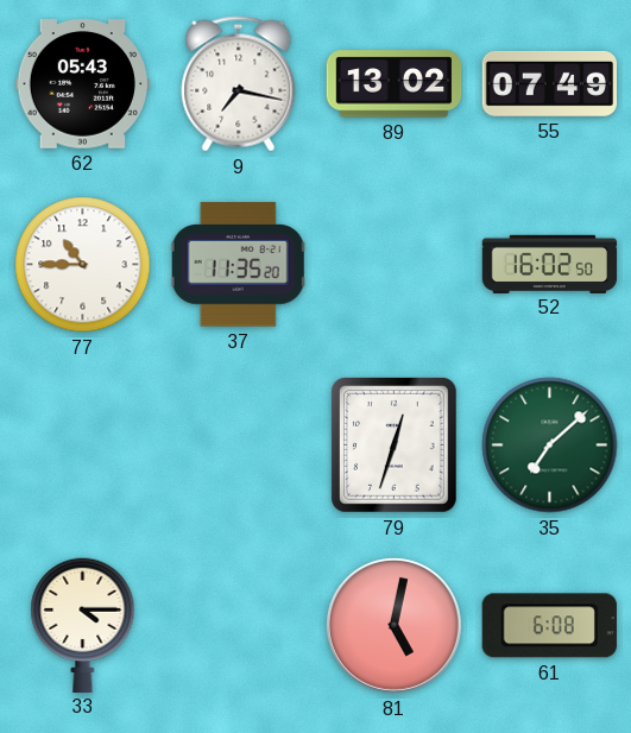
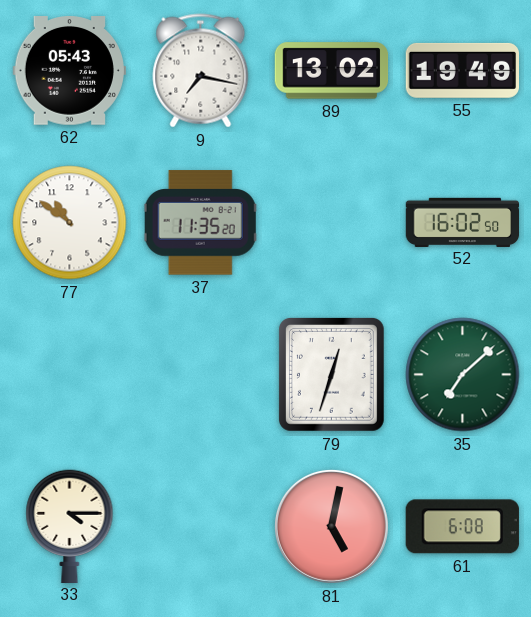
55: 07:49 -> 19:49 (462, 70)
77: 10:45 -> 10:51 (70, 223)
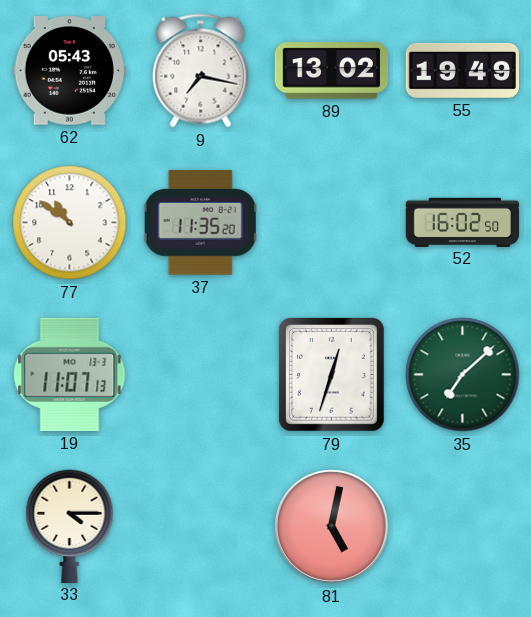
19: none -> 11:07 (70, 374)
61: 6:08 -> none (462, 527)
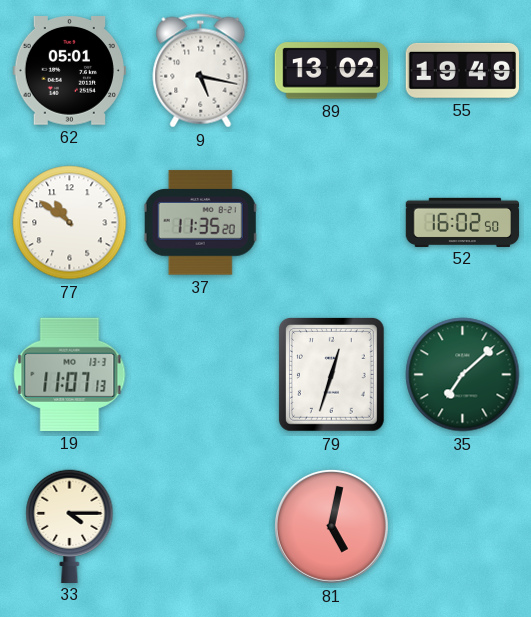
62: 05:43 -> 05:01 (69, 71)
9: 7:17 -> 5:17 (201, 71)
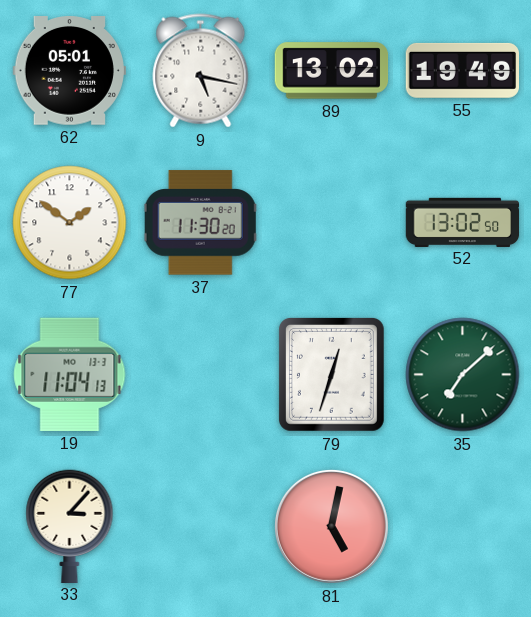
77: 10:51 -> 1:51 (70, 223)
37: 11:35 -> 11:30 (201, 223)
52: 16:02 -> 13:02 (463, 222)
19: 11:07 -> 11:04 (70, 374)
33: 4:15 -> 3:07 (70, 526)
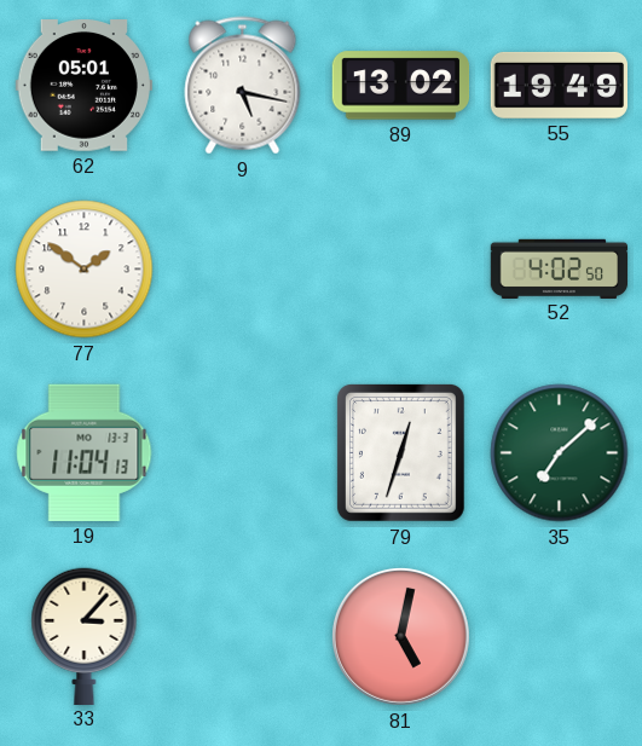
37: 11:30 -> none (201, 223)
52: 13:02 -> 4:02 (560, 268)
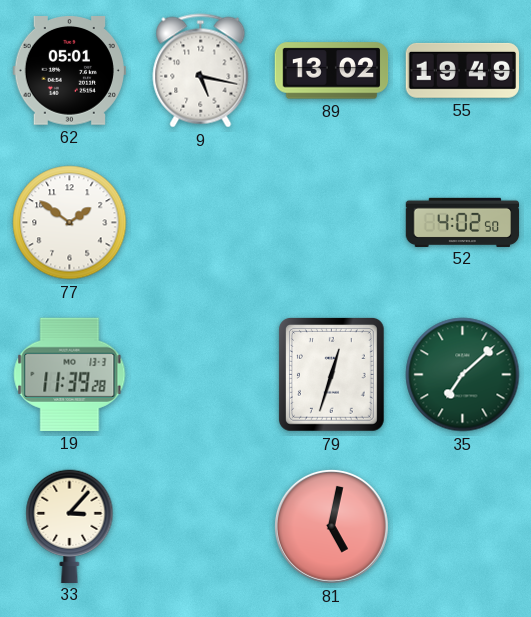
19: 11:04 -> 11:39 (70, 374)
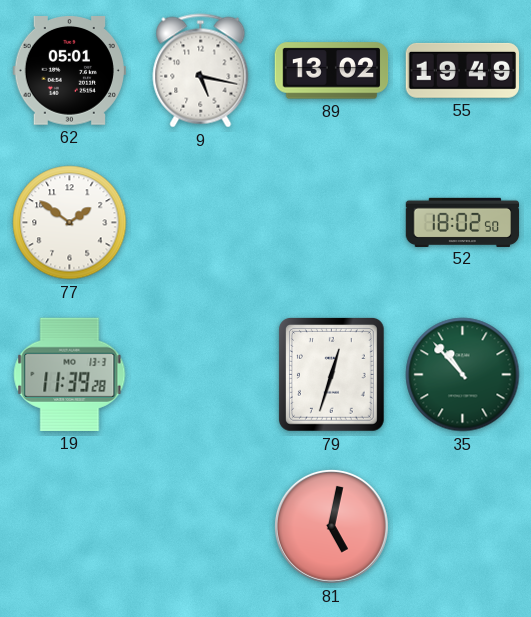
52: 4:02 -> 18:02 (463, 222)
35: 7:08 -> 10:53 (463, 375)
33: 3:07 -> none (70, 526)
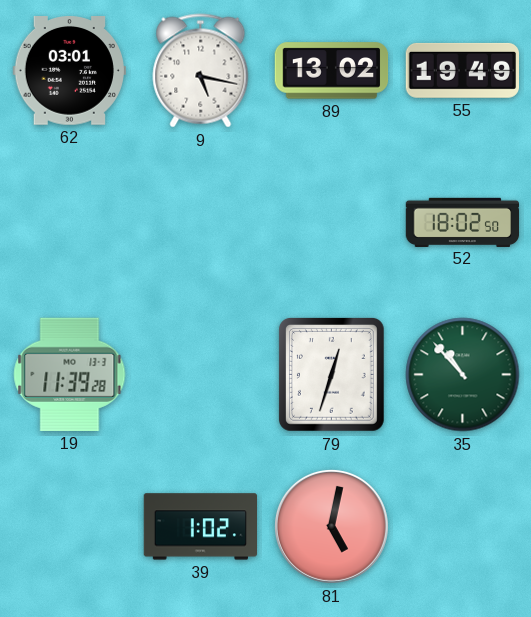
62: 05:01 -> 03:01 (69, 71)
77: 1:51 -> none (70, 223)
39: none -> 1:02 (201, 527)
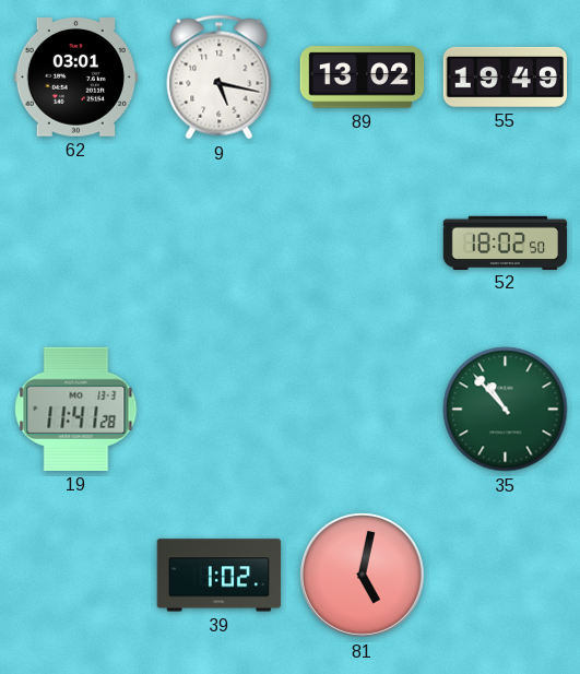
19: 11:39 -> 11:41 (76, 409)
79: 12:33 -> none (331, 374)
